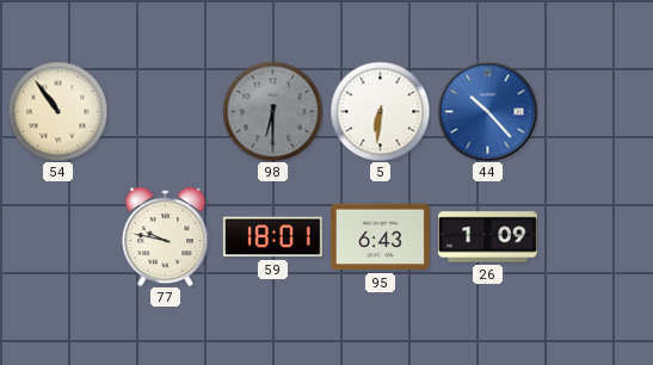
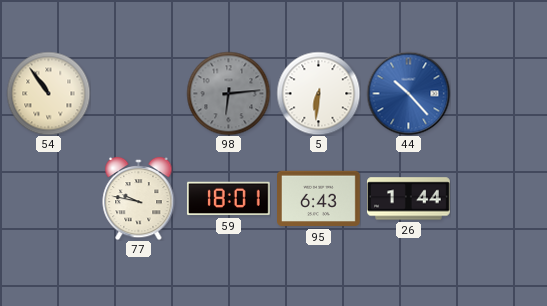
98: 6:30 -> 6:14 (228, 93)
26: 1:09 -> 1:44 (409, 199)
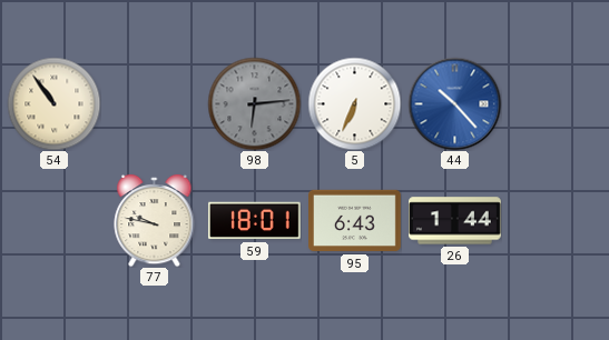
5: 6:31 -> 6:34 (354, 103)
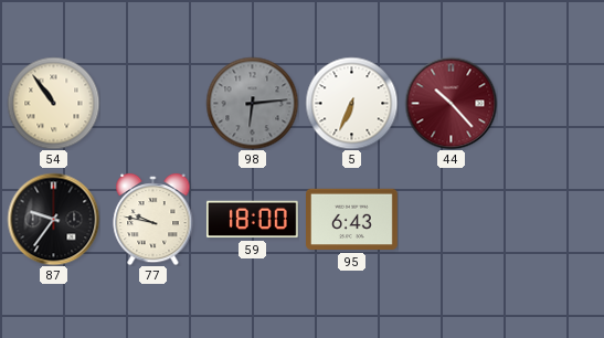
44 dial: blue -> burgundy (451, 103)
87: none -> 9:36 (53, 219)
59: 18:01 -> 18:00 (252, 220)
26: 1:44 -> none (455, 221)
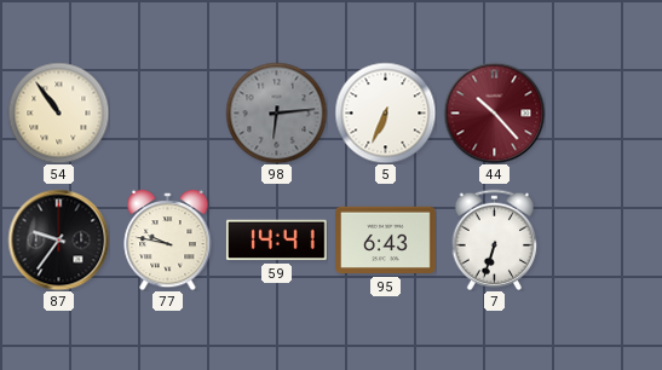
59: 18:00 -> 14:41 (276, 241)
7: none -> 6:33 (495, 239)
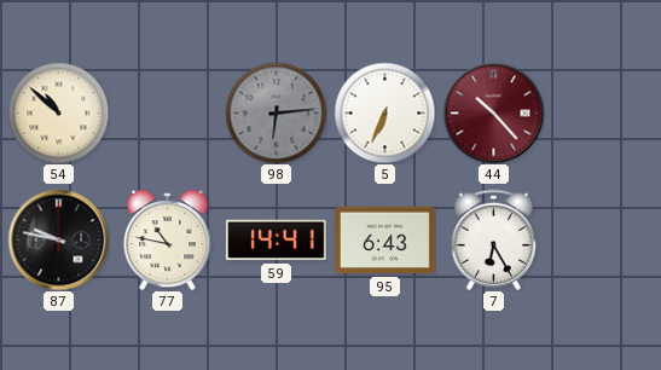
54: 10:54 -> 10:52 (58, 112)
87: 9:36 -> 9:47 (58, 239)
77: 9:47 -> 10:47 (168, 239)
7: 6:33 -> 6:25 (494, 239)
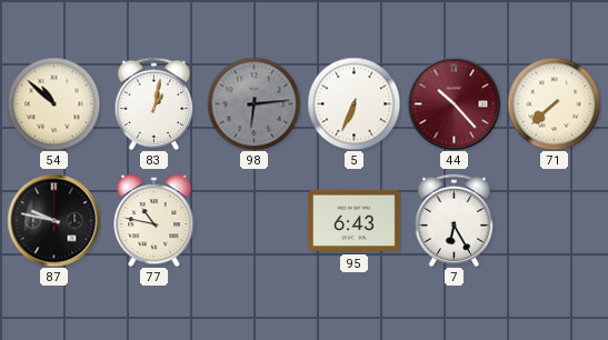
83: none -> 1:02 (155, 103)
71: none -> 7:38 (554, 103)
59: 14:41 -> none (276, 241)
